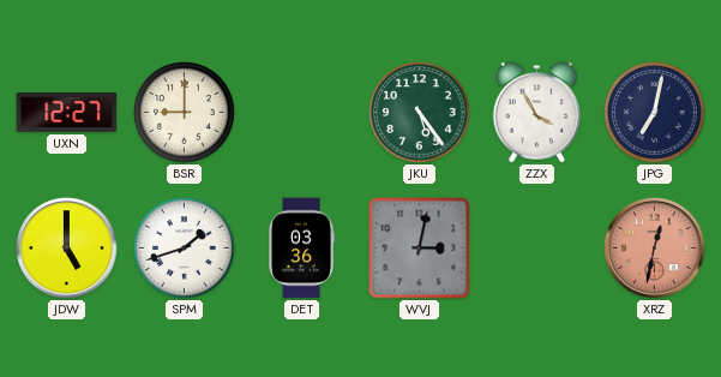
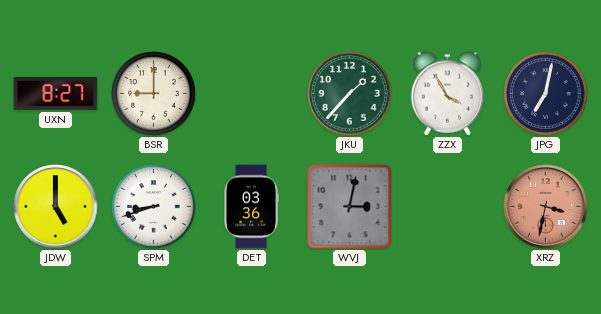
UXN: 12:27 -> 8:27 (56, 93)
JKU: 5:24 -> 1:37 (350, 94)
SPM: 1:42 -> 8:42 (154, 207)
XRZ: 12:32 -> 3:32 (546, 207)
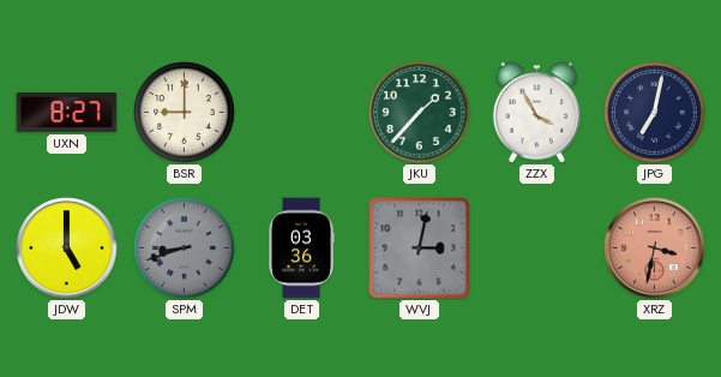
SPM dial: white -> grey (185, 249)
